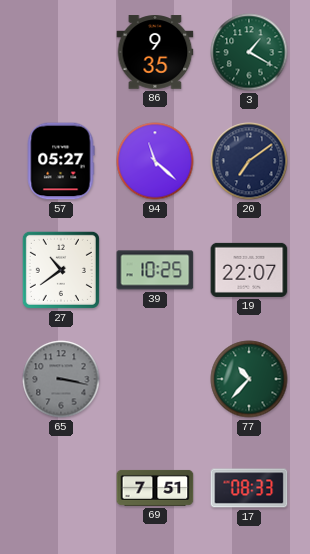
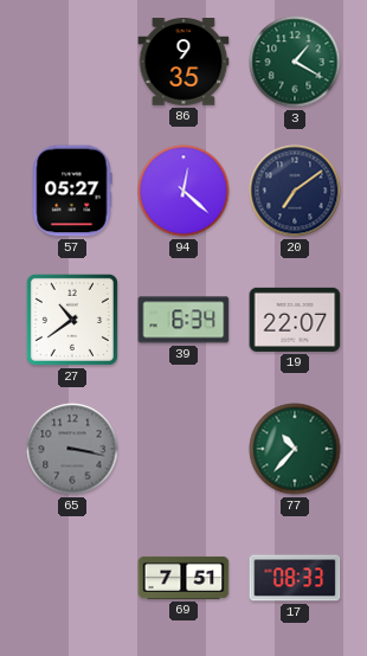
94: 11:22 -> 12:22 (183, 191)
39: 10:25 -> 6:34 (183, 320)
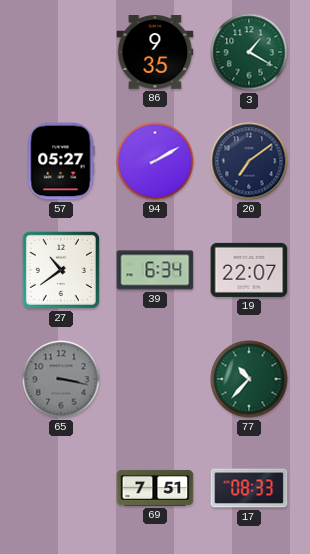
94: 12:22 -> 2:10 (155, 161)
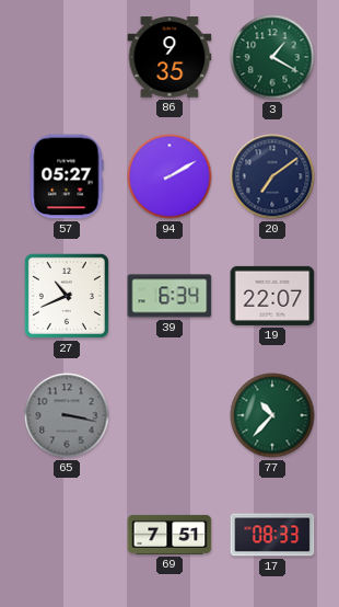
27: 10:39 -> 10:41 (67, 296)
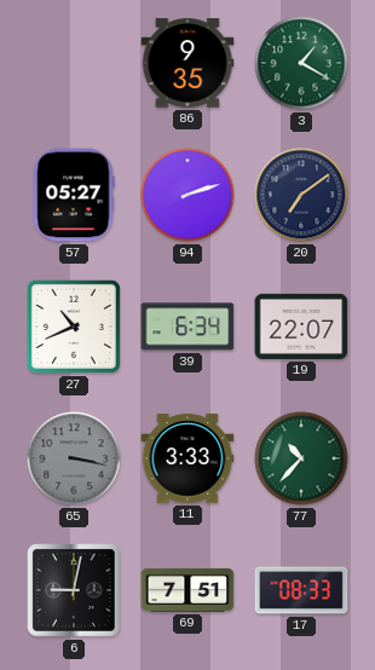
94: 2:10 -> 2:12 (187, 195)
11: none -> 3:33 (187, 458)
6: none -> 9:02 (74, 590)
